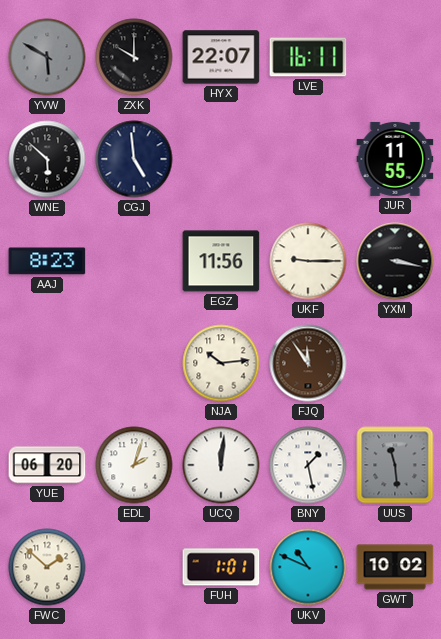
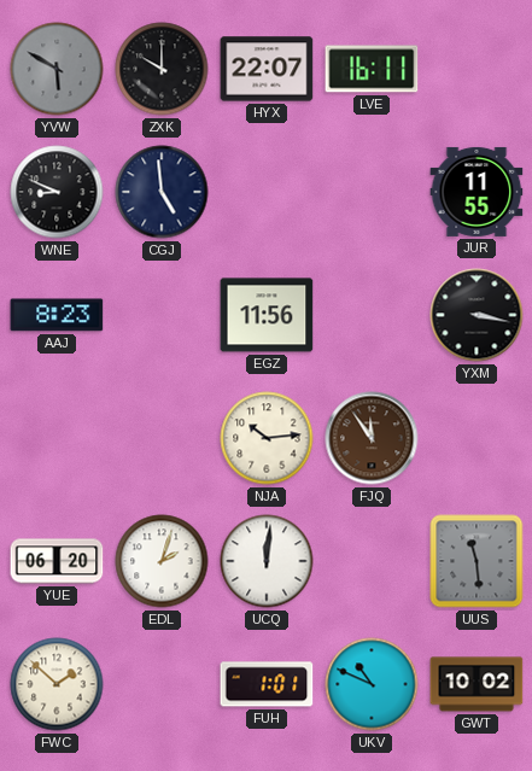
WNE: 5:52 -> 8:49 (57, 192)
UKF: 9:15 -> none (308, 261)
BNY: 1:28 -> none (308, 465)
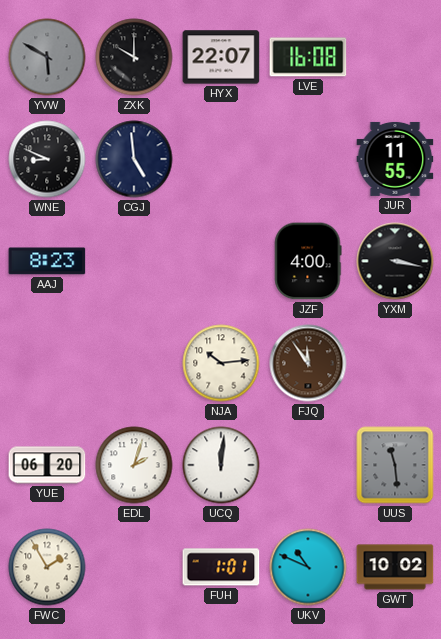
LVE: 16:11 -> 16:08 (308, 57)
EGZ: 11:56 -> none (267, 315)
JZF: none -> 4:00 (308, 261)
FWC: 1:52 -> 1:55 (47, 567)
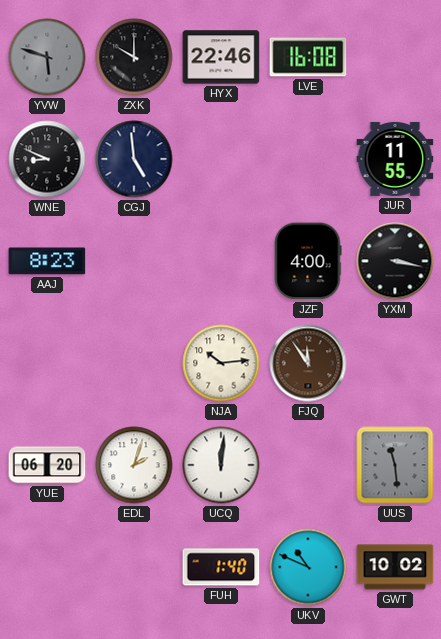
YVW: 5:50 -> 5:48 (47, 57)
HYX: 22:07 -> 22:46 (221, 57)
FWC: 1:55 -> none (47, 567)
FUH: 1:01 -> 1:40 (221, 567)
